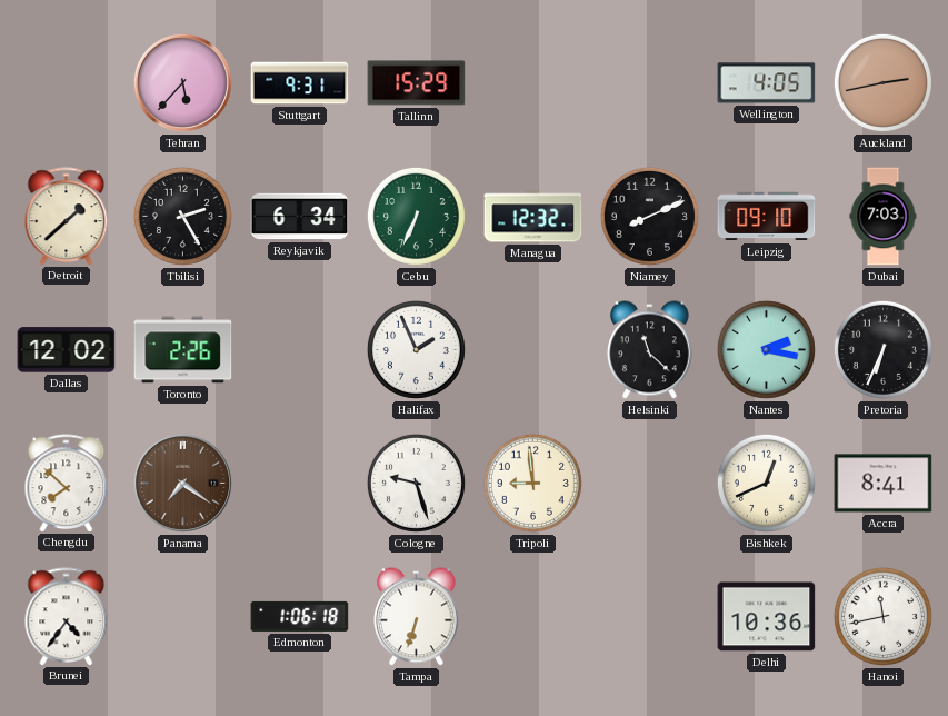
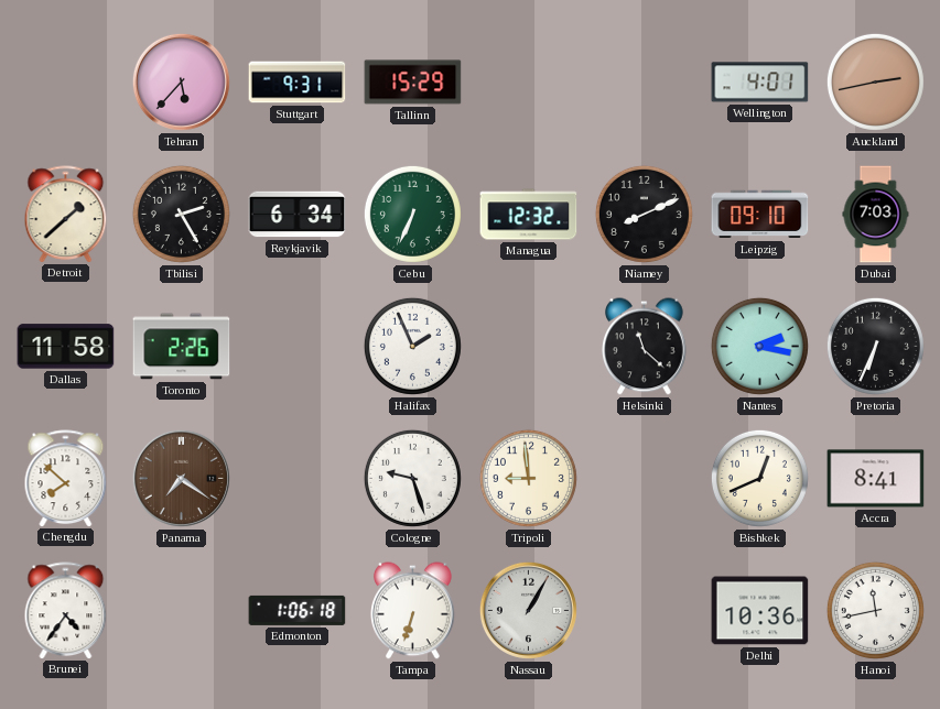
Wellington: 4:05 -> 4:01 (760, 83)
Dallas: 12:02 -> 11:58 (66, 347)
Nassau: none -> 1:05 (528, 610)
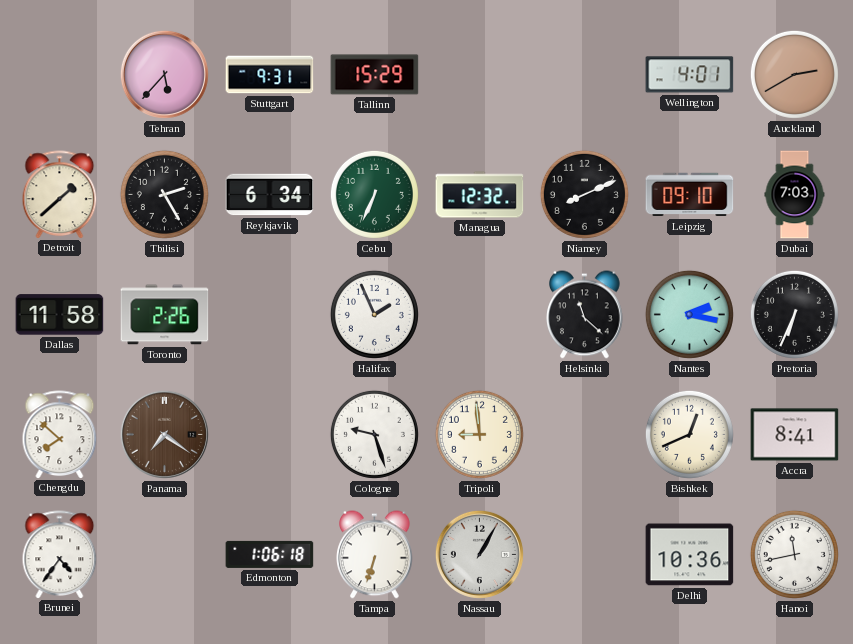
Auckland: 2:43 -> 2:40 (794, 74)
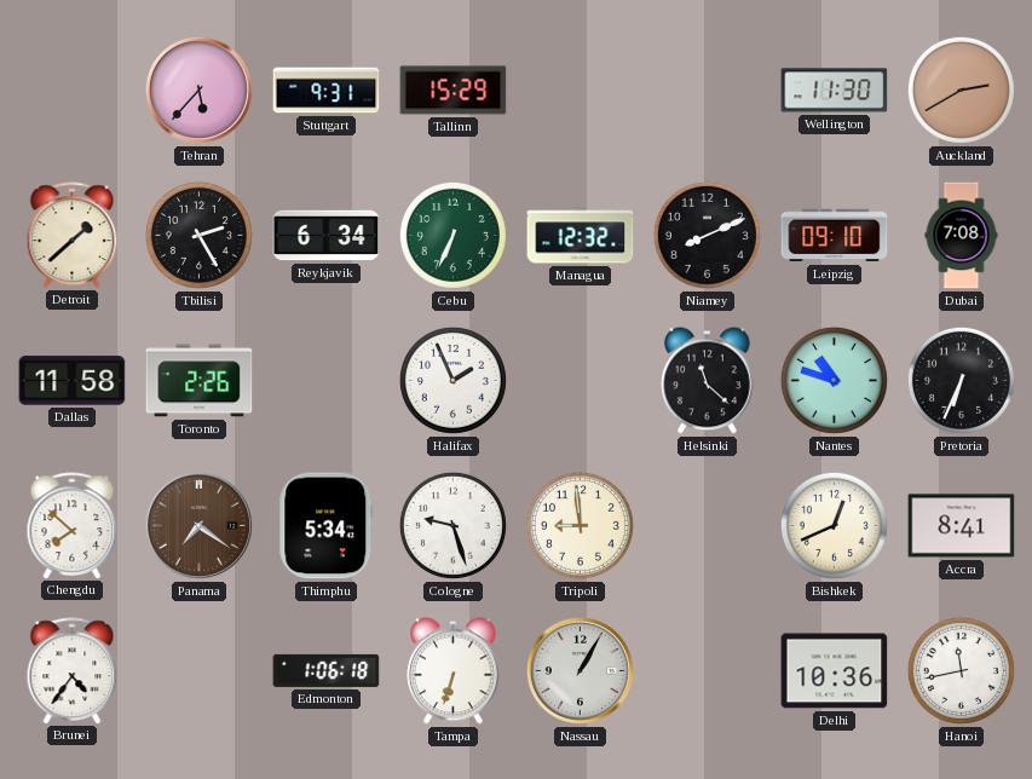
Wellington: 4:01 -> 11:30 (835, 91)
Dubai: 7:03 -> 7:08 (962, 236)
Nantes: 2:17 -> 10:48 (834, 380)
Thimphu: none -> 5:34 (327, 526)
